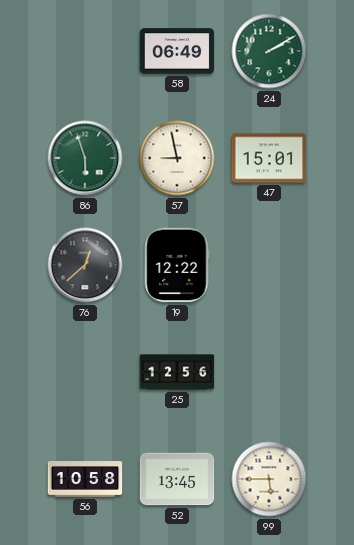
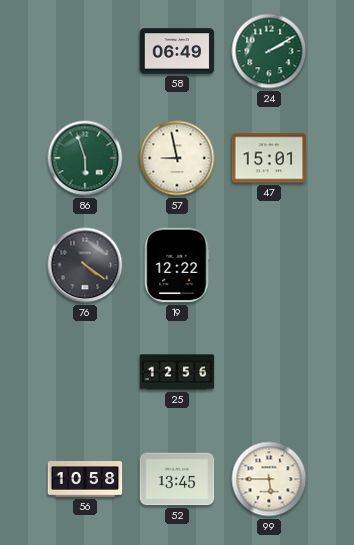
76: 12:38 -> 4:21 (85, 265)
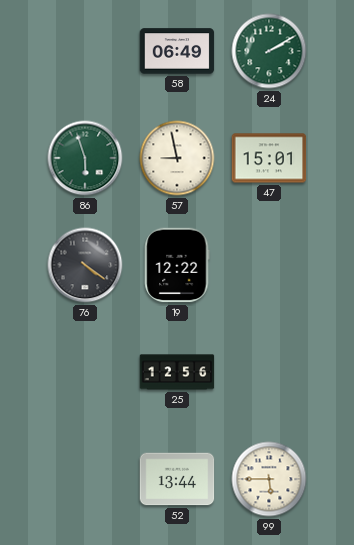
56: 10:58 -> none (85, 480)
52: 13:45 -> 13:44 (177, 479)
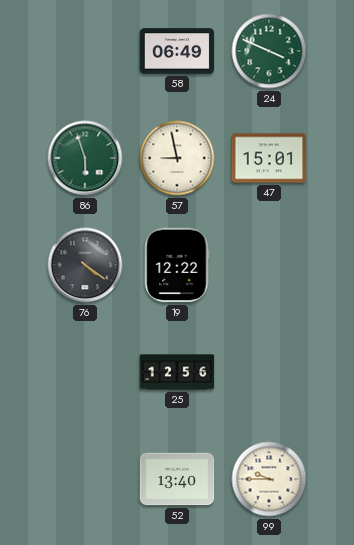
24: 2:10 -> 3:49 (269, 51)
52: 13:44 -> 13:40 (177, 479)
99: 5:45 -> 9:45 (269, 479)
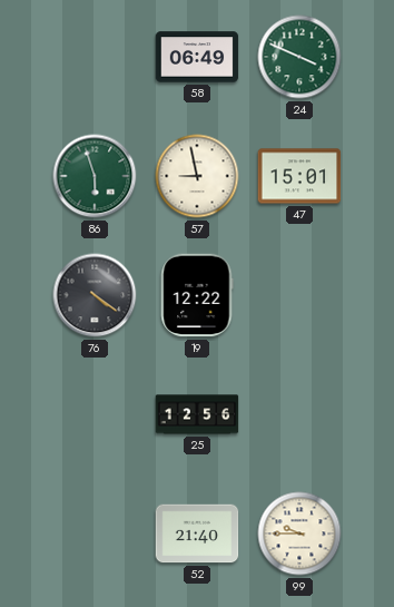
52: 13:40 -> 21:40 (197, 533)
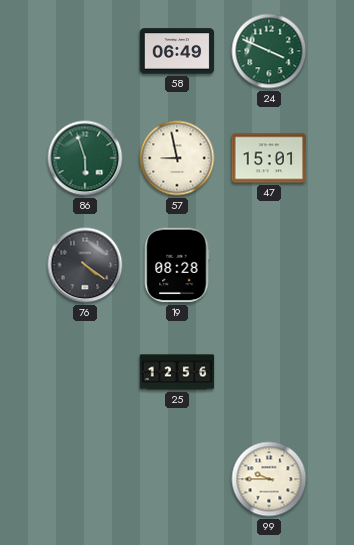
19: 12:22 -> 08:28 (177, 265)
52: 21:40 -> none (197, 533)
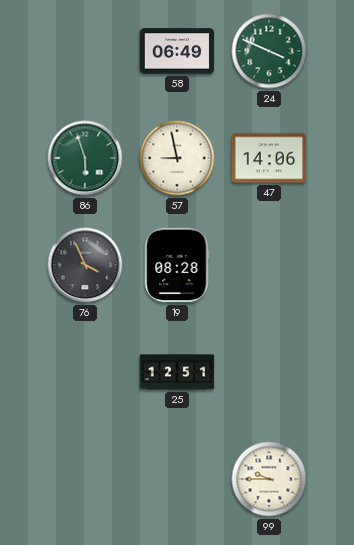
47: 15:01 -> 14:06 (269, 158)
76: 4:21 -> 3:56 (85, 265)
25: 12:56 -> 12:51 (177, 372)
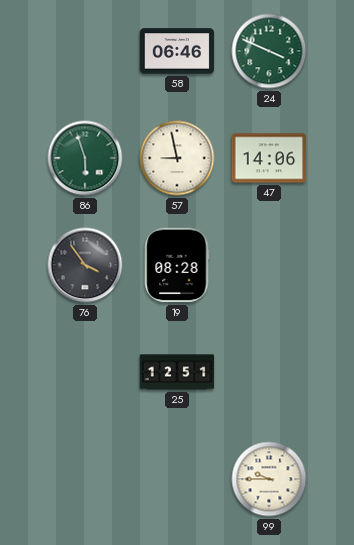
58: 06:49 -> 06:46 (177, 51)
76: 3:56 -> 3:54 (85, 265)
